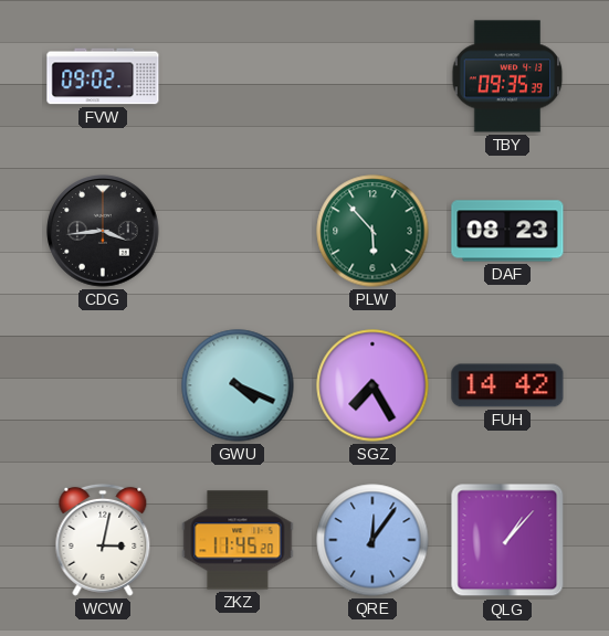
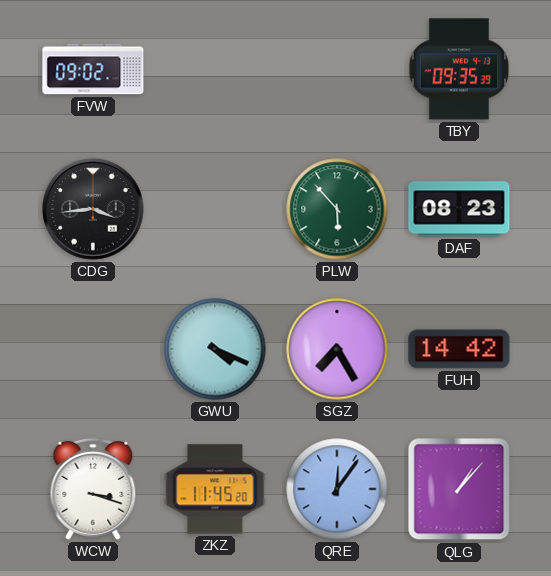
WCW: 3:02 -> 3:18 (93, 489)
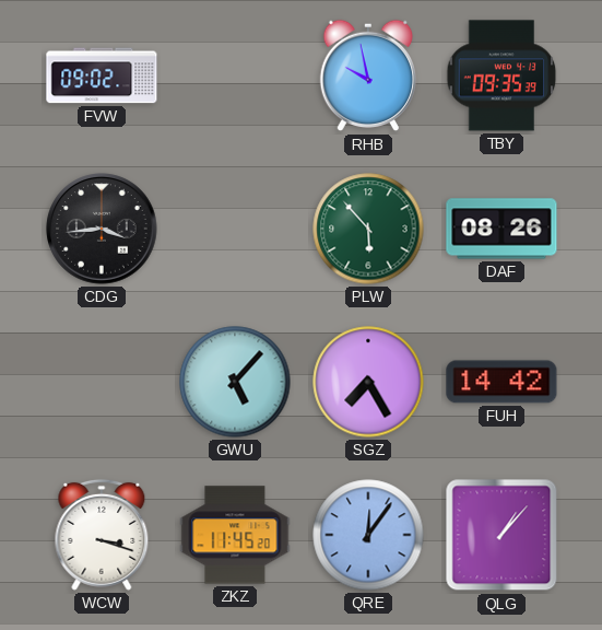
RHB: none -> 9:58 (367, 75)
DAF: 08:23 -> 08:26 (501, 229)
GWU: 4:19 -> 5:07 (235, 382)
